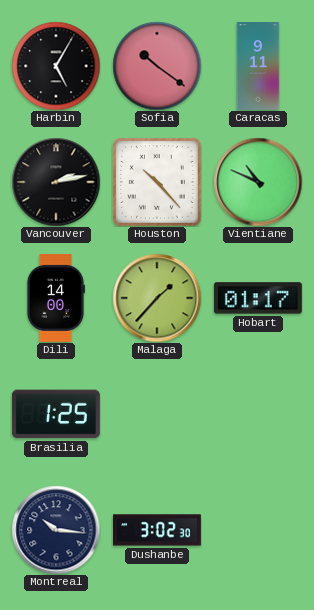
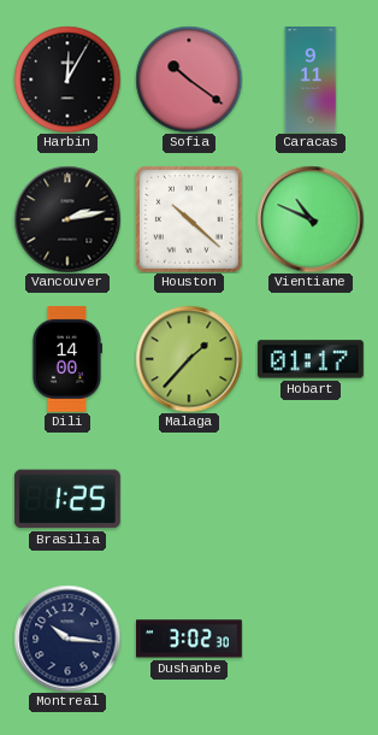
Harbin: 5:05 -> 12:05 (67, 80)
Houston: 10:23 -> 10:22 (189, 219)
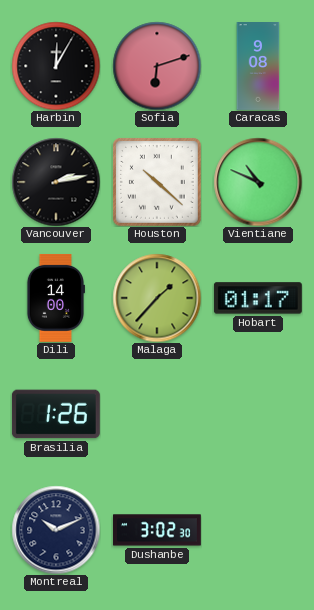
Sofia: 10:21 -> 6:12 (157, 66)
Caracas: 9:11 -> 9:08 (258, 67)
Brasilia: 1:25 -> 1:26 (56, 414)
Montreal: 10:16 -> 10:11 (56, 530)
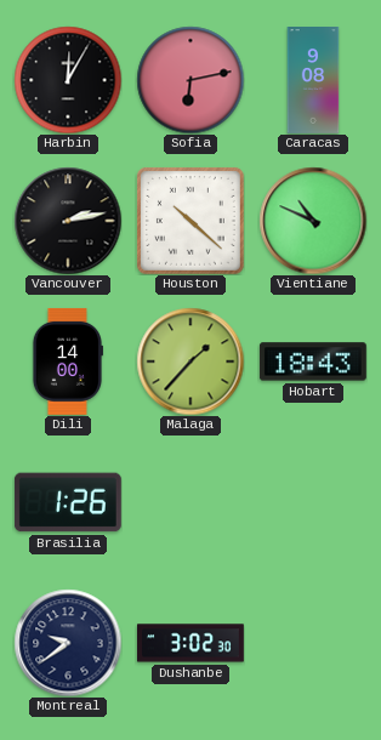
Sofia: 6:12 -> 6:13 (190, 80)
Hobart: 01:17 -> 18:43 (313, 362)
Montreal: 10:11 -> 9:39 (68, 643)
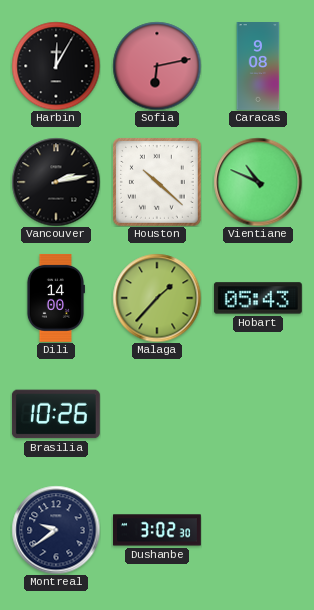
Hobart: 18:43 -> 05:43 (258, 298)
Brasilia: 1:26 -> 10:26 (56, 414)
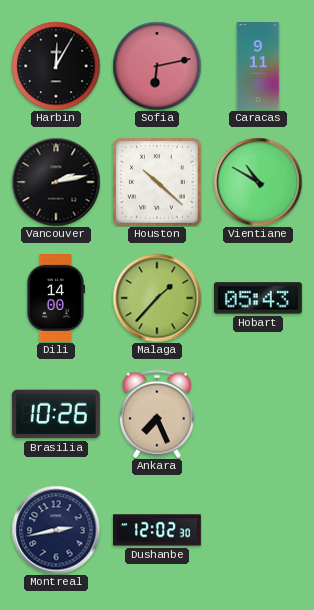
Caracas: 9:08 -> 9:11 (258, 67)
Vientiane: 10:49 -> 10:50 (258, 182)
Ankara: none -> 7:26 (157, 414)
Montreal: 9:39 -> 2:43 (56, 530)
Dushanbe: 3:02 -> 12:02 (157, 530)
